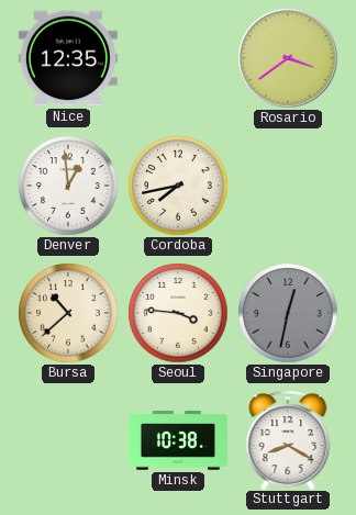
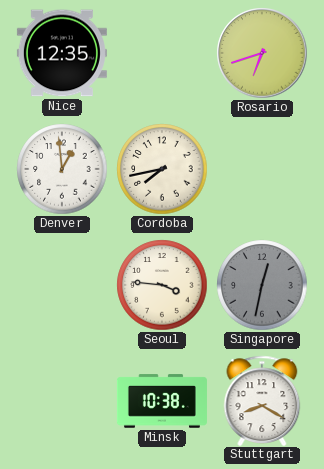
Rosario: 3:39 -> 6:42 (262, 53)
Bursa: 10:38 -> none (68, 313)
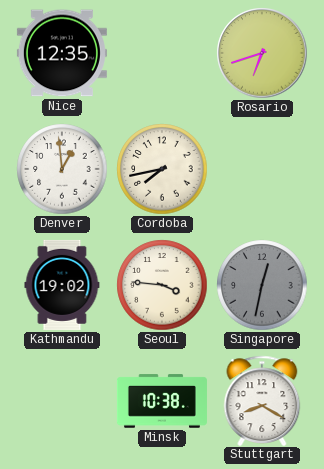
Kathmandu: none -> 19:02 (62, 285)
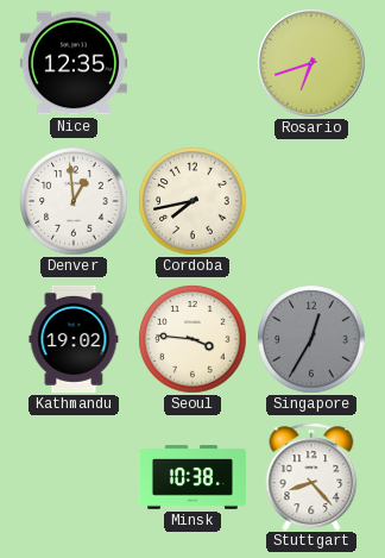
Singapore: 12:32 -> 12:35 (311, 339)
Stuttgart: 8:20 -> 8:23 (311, 476)
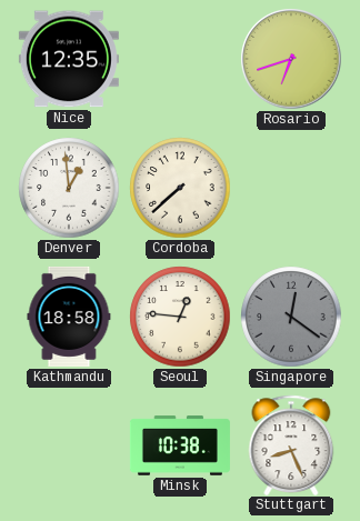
Cordoba: 7:43 -> 7:38 (180, 188)
Kathmandu: 19:02 -> 18:58 (69, 317)
Seoul: 3:46 -> 12:46 (180, 317)
Singapore: 12:35 -> 12:21 (291, 317)
Stuttgart: 8:23 -> 8:26 (291, 444)
